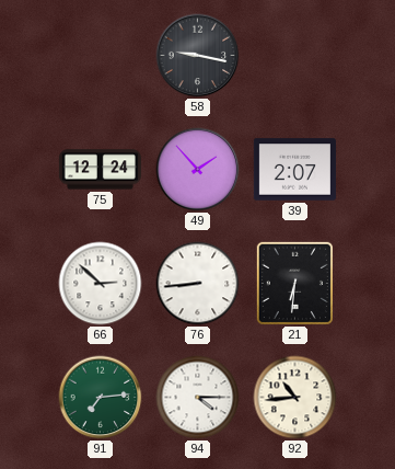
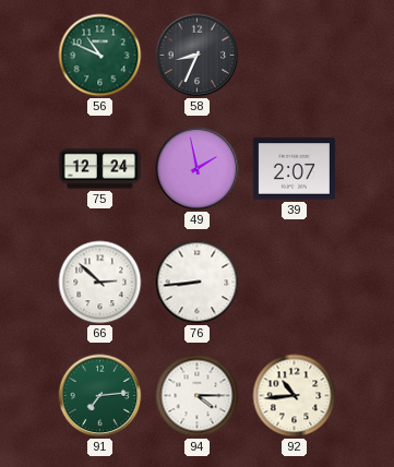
56: none -> 10:49 (100, 56)
58: 9:17 -> 8:34 (198, 56)
49: 1:53 -> 1:58 (198, 169)
21: 6:31 -> none (294, 283)
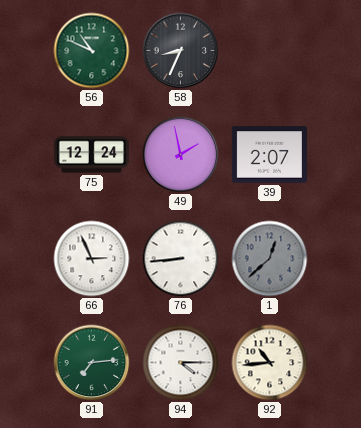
66: 2:52 -> 2:56 (92, 259)
1: none -> 12:38 (270, 259)
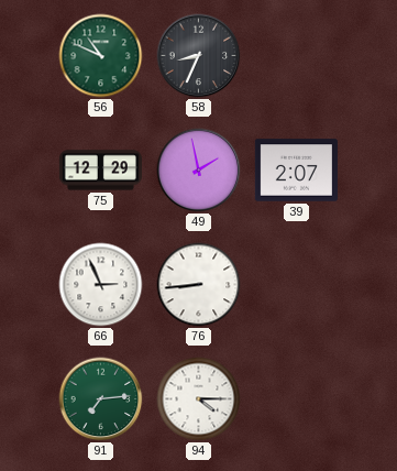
75: 12:24 -> 12:29 (100, 171)
1: 12:38 -> none (270, 259)
92: 10:44 -> none (270, 363)
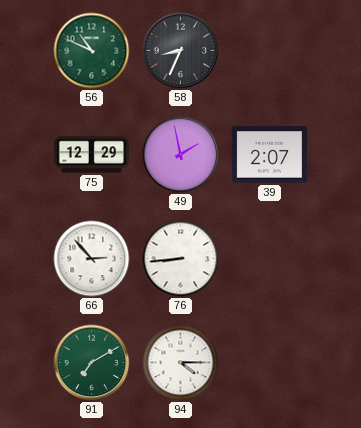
66: 2:56 -> 2:53 (92, 259)
91: 7:14 -> 7:10 (92, 363)
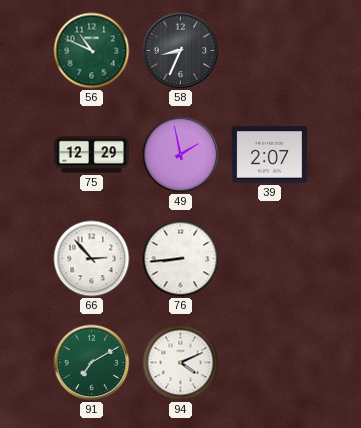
94: 4:15 -> 4:11 (181, 363)
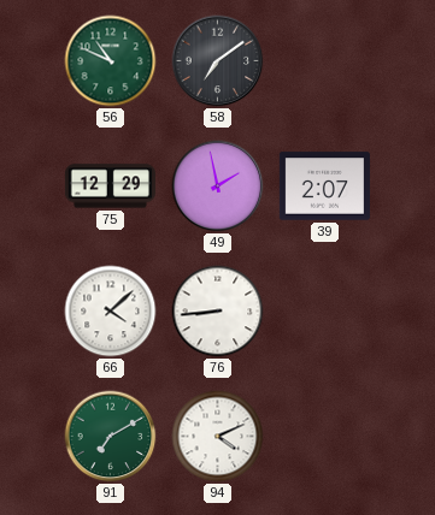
58: 8:34 -> 7:09 (218, 61)
66: 2:53 -> 4:08 (111, 312)
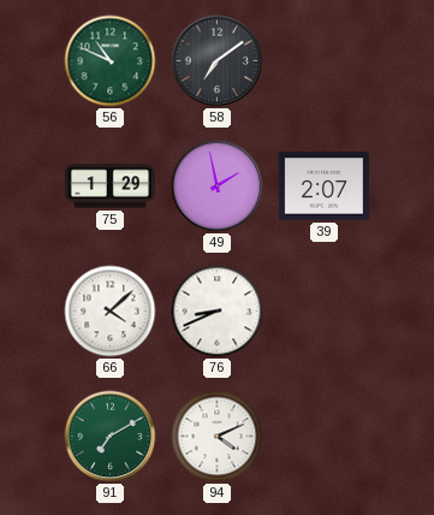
75: 12:29 -> 1:29 (109, 187)
76: 8:44 -> 8:41 (218, 312)
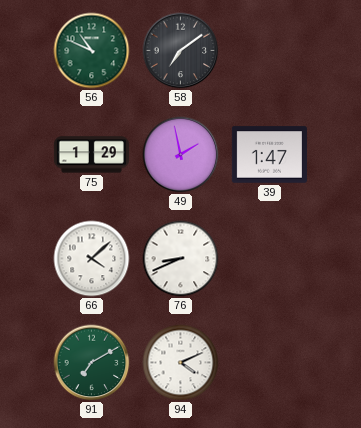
39: 2:07 -> 1:47 (269, 155)
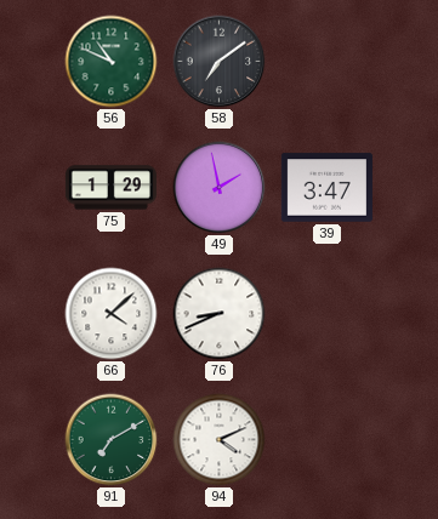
39: 1:47 -> 3:47 (326, 188)
